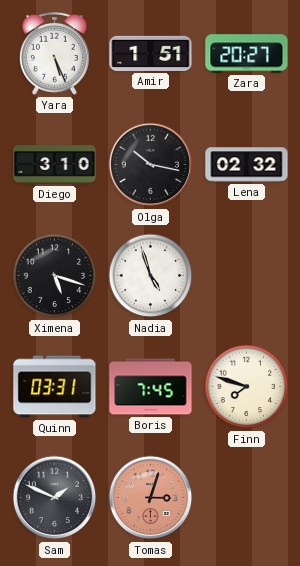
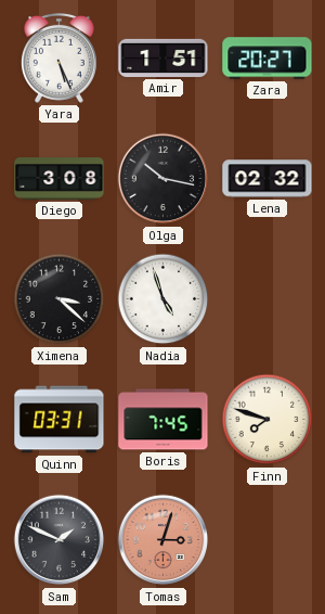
Diego: 3:10 -> 3:08 (60, 179)
Ximena: 5:18 -> 3:22 (60, 299)
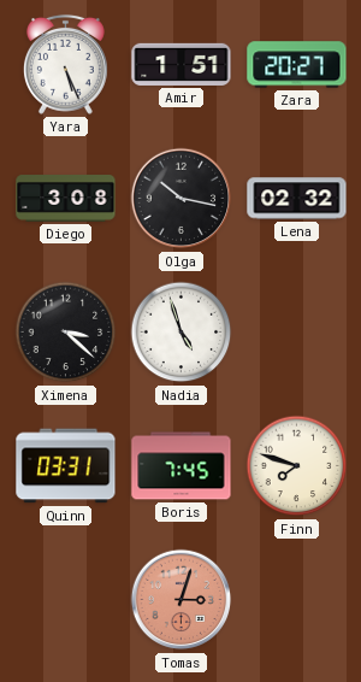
Sam: 1:49 -> none (60, 540)
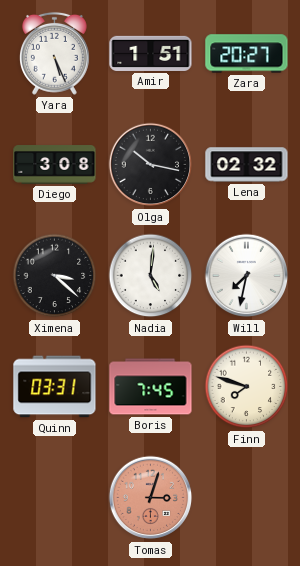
Nadia: 4:57 -> 5:01 (151, 276)
Will: none -> 7:32 (247, 276)
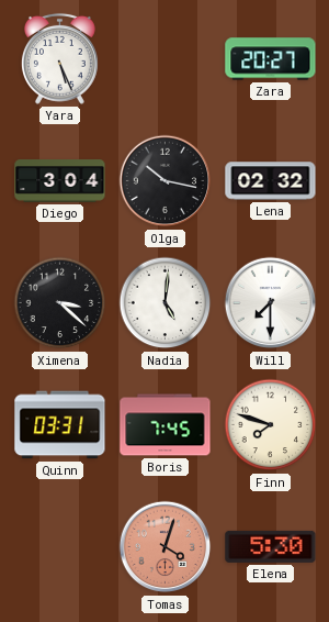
Amir: 1:51 -> none (151, 53)
Diego: 3:08 -> 3:04 (60, 181)
Will: 7:32 -> 7:30 (271, 303)
Tomas: 3:03 -> 4:03 (166, 547)
Elena: none -> 5:30 (271, 546)
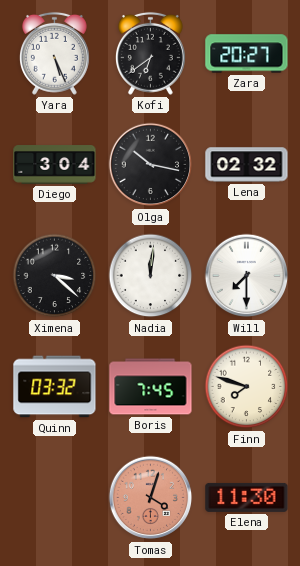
Kofi: none -> 6:39 (150, 53)
Nadia: 5:01 -> 12:01 (151, 276)
Quinn: 03:31 -> 03:32 (55, 387)
Elena: 5:30 -> 11:30 (247, 497)
